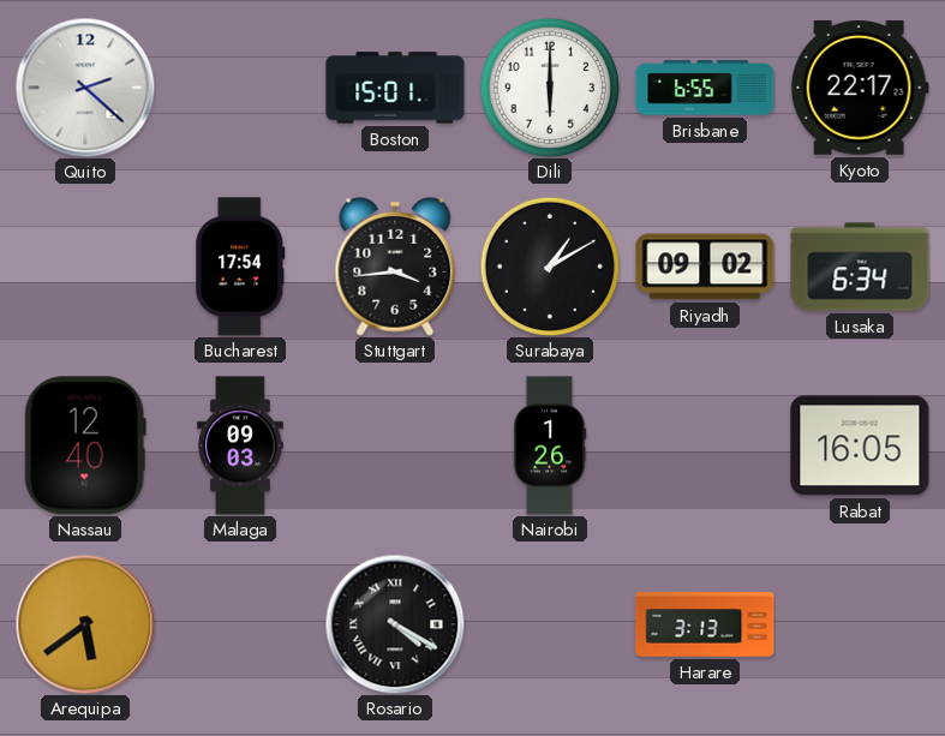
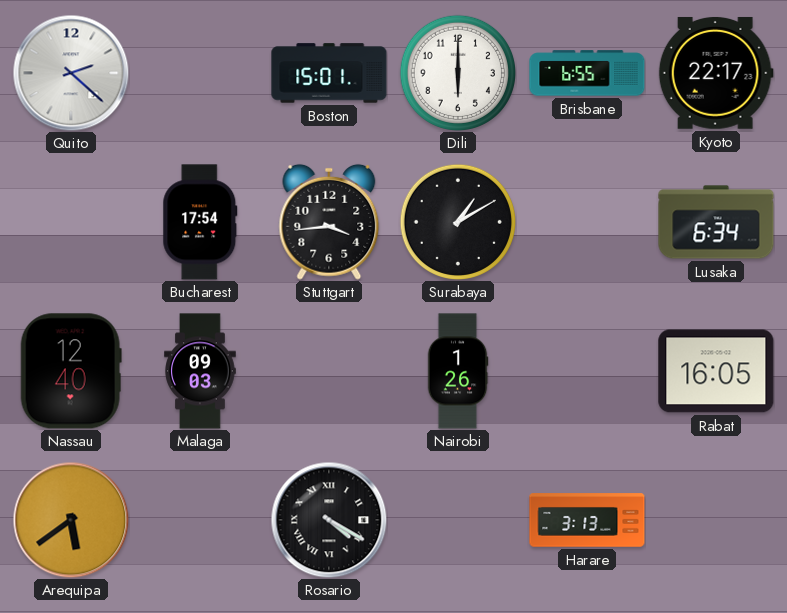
Riyadh: 09:02 -> none (705, 267)
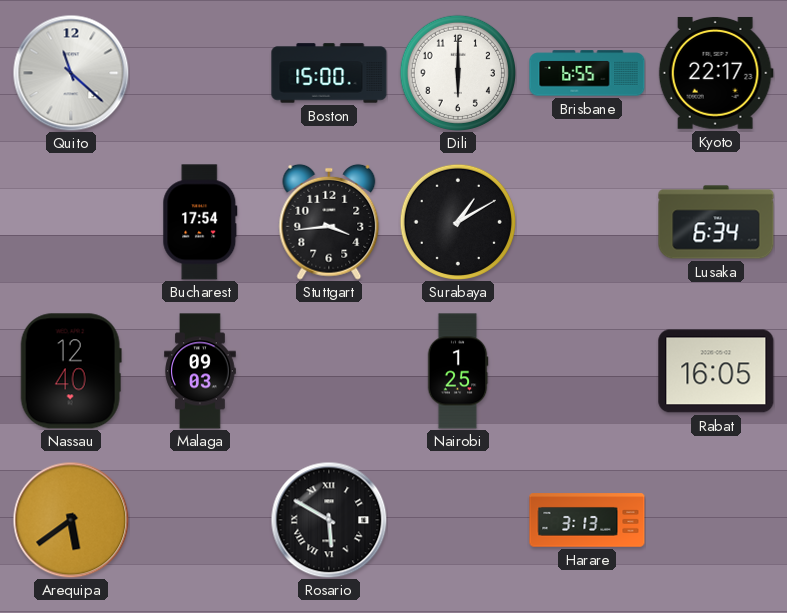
Quito: 2:22 -> 11:22 (71, 73)
Boston: 15:01 -> 15:00 (329, 73)
Nairobi: 1:26 -> 1:25 (458, 371)
Rosario: 4:20 -> 5:50 (329, 520)
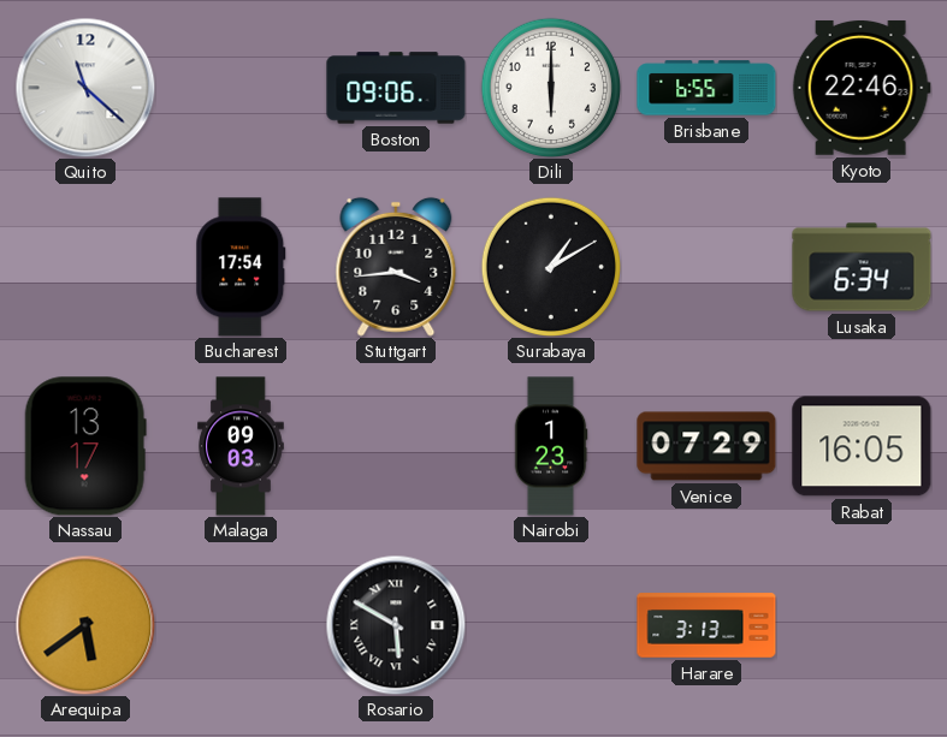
Boston: 15:00 -> 09:06 (396, 88)
Kyoto: 22:17 -> 22:46 (862, 88)
Nassau: 12:40 -> 13:17 (85, 446)
Nairobi: 1:25 -> 1:23 (551, 446)
Venice: none -> 07:29 (706, 446)
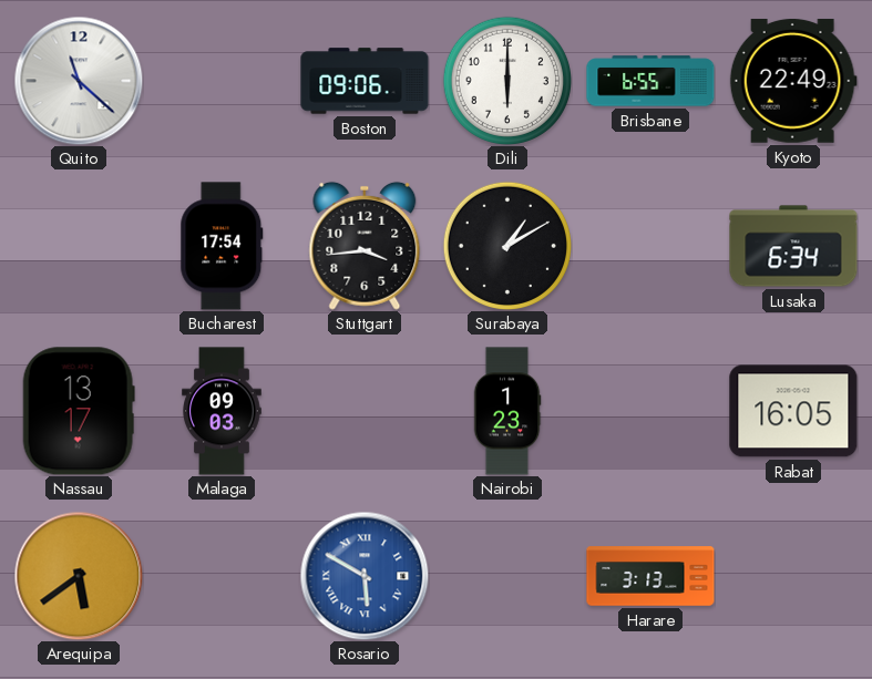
Kyoto: 22:46 -> 22:49 (793, 81)
Venice: 07:29 -> none (706, 446)
Rosario dial: black -> blue (365, 576)
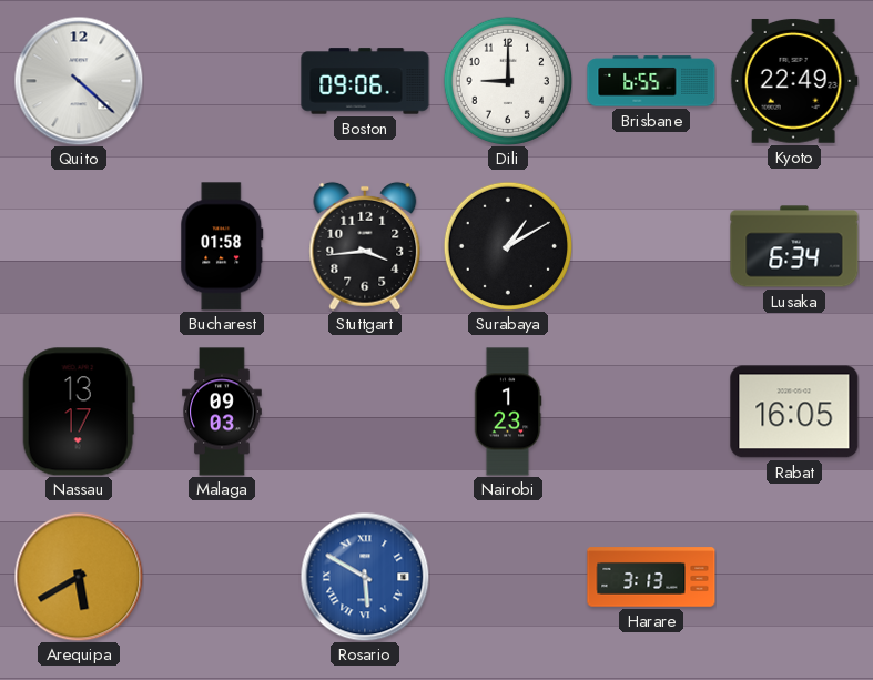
Quito: 11:22 -> 4:22 (79, 81)
Dili: 6:00 -> 9:00 (507, 80)
Bucharest: 17:54 -> 01:58 (222, 246)
Arequipa: 5:39 -> 5:40 (79, 577)
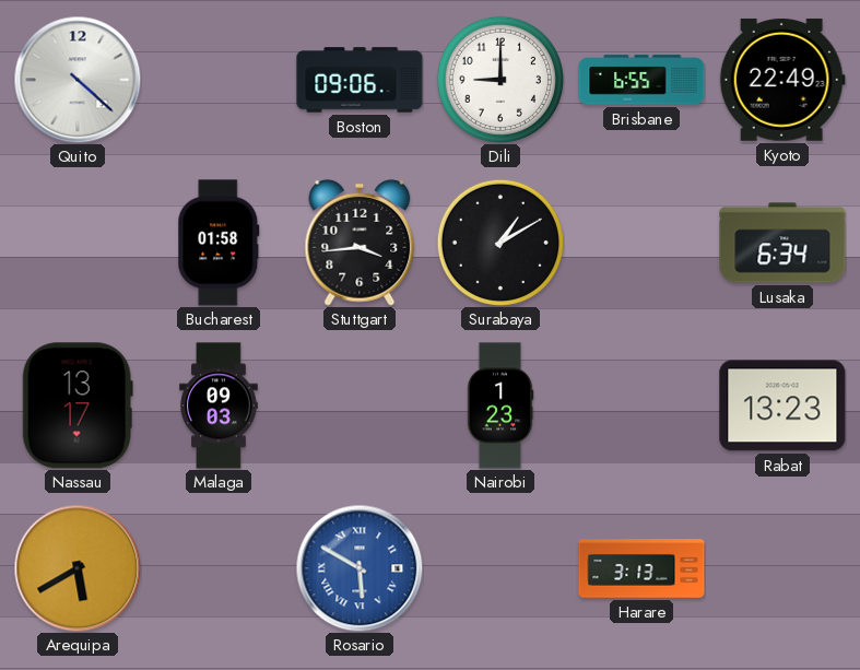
Rabat: 16:05 -> 13:23 (782, 405)
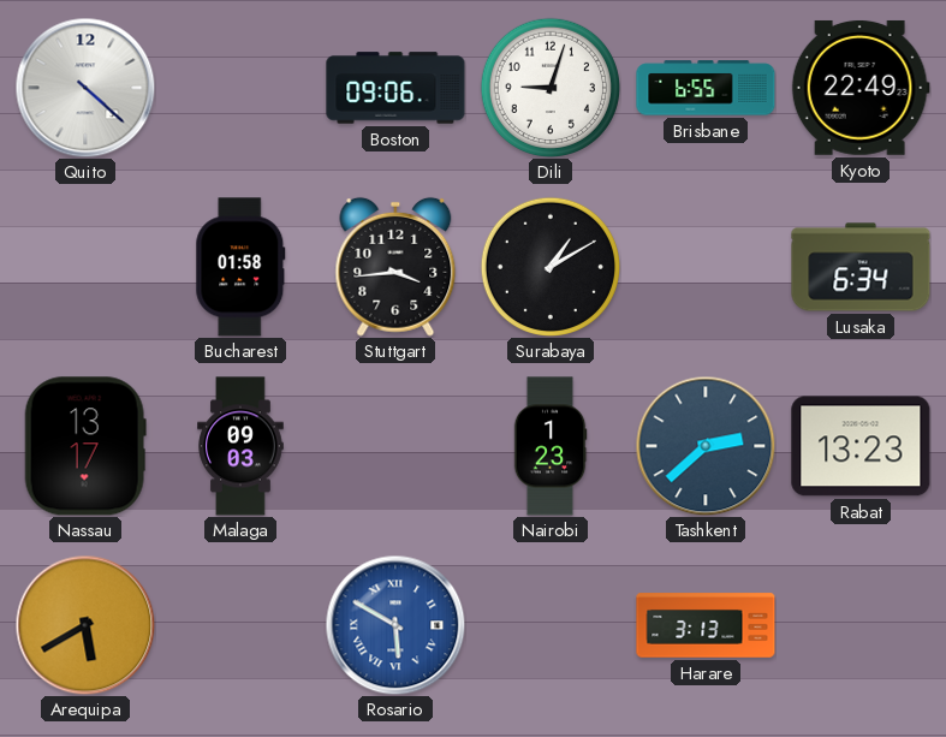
Dili: 9:00 -> 9:03 (549, 87)
Tashkent: none -> 2:38 (706, 446)
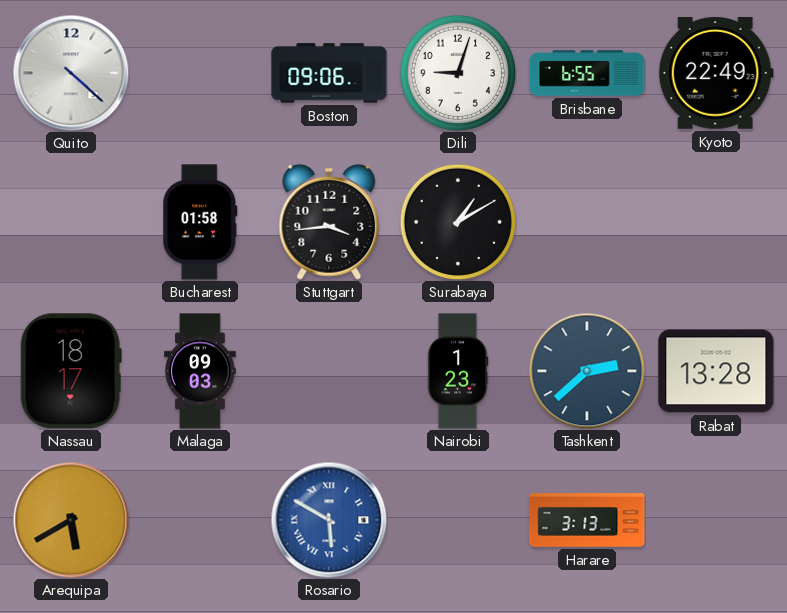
Lusaka: 6:34 -> none (861, 267)
Nassau: 13:17 -> 18:17 (71, 371)
Rabat: 13:23 -> 13:28 (716, 371)
